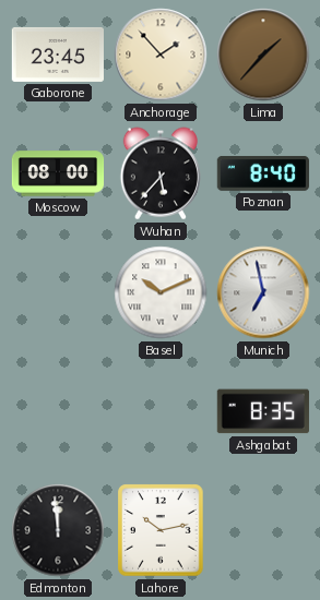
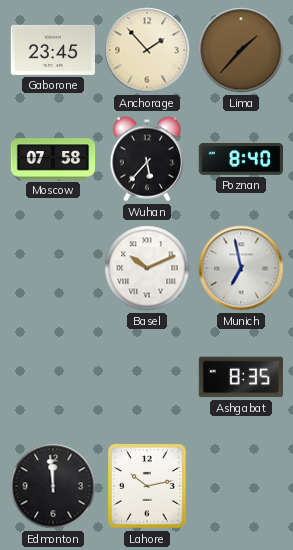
Moscow: 08:00 -> 07:58 (53, 159)
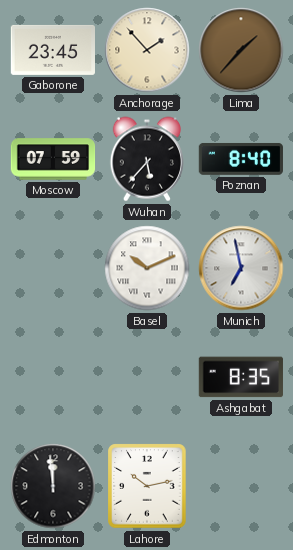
Moscow: 07:58 -> 07:59 (53, 159)
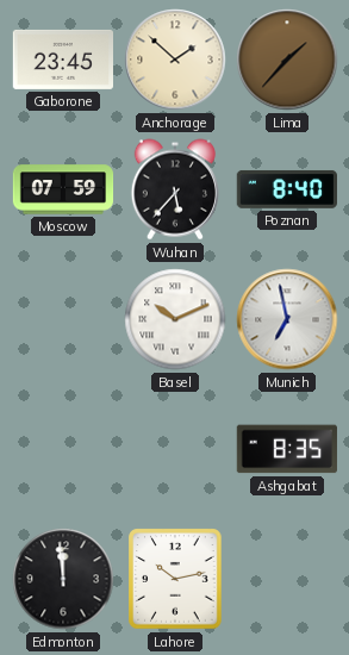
Anchorage: 1:53 -> 1:52 (175, 60)
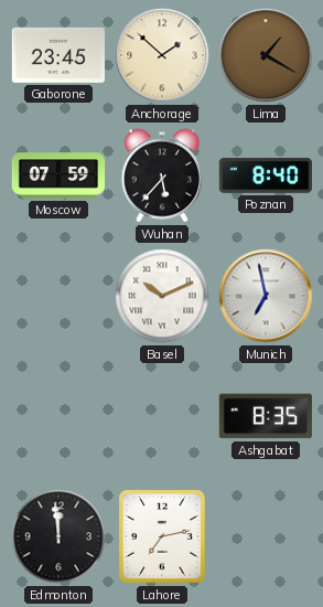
Lima: 1:37 -> 1:20 (266, 55)
Lahore: 10:13 -> 7:13 (162, 536)
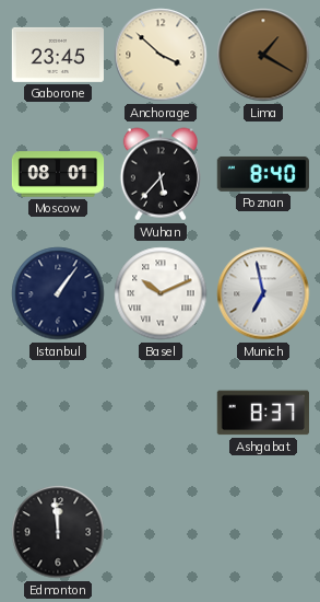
Anchorage: 1:52 -> 3:52 (161, 55)
Moscow: 07:59 -> 08:01 (58, 174)
Istanbul: none -> 1:06 (58, 293)
Ashgabat: 8:35 -> 8:37 (263, 413)
Lahore: 7:13 -> none (162, 536)
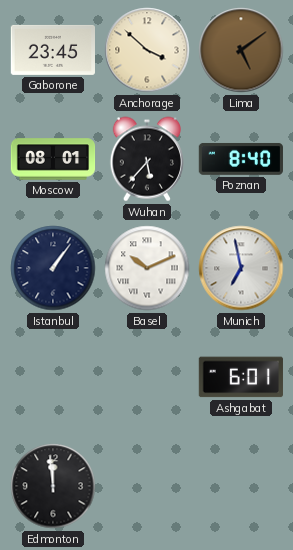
Lima: 1:20 -> 5:09 (241, 50)
Ashgabat: 8:37 -> 6:01 (241, 377)
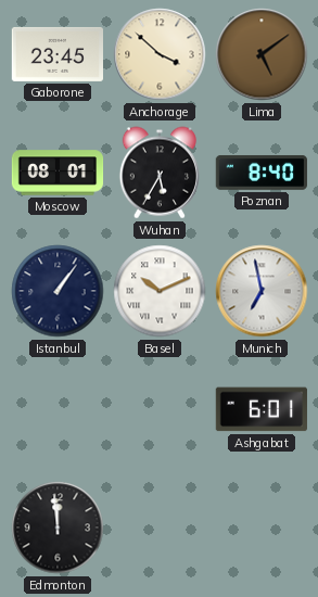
Wuhan: 5:37 -> 5:35 (160, 173)
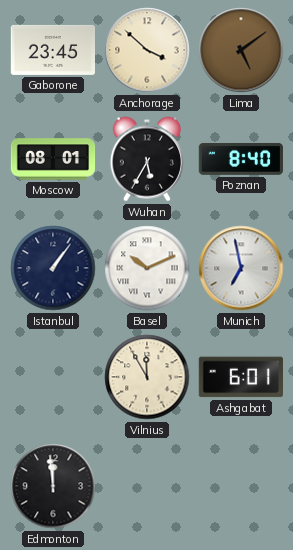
Vilnius: none -> 11:55 (147, 377)
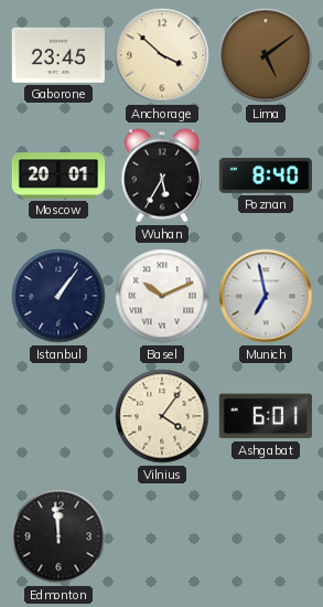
Moscow: 08:01 -> 20:01 (58, 175)
Vilnius: 11:55 -> 4:06 (162, 416)
